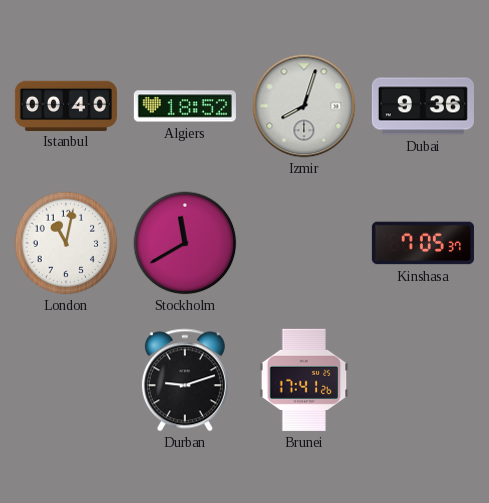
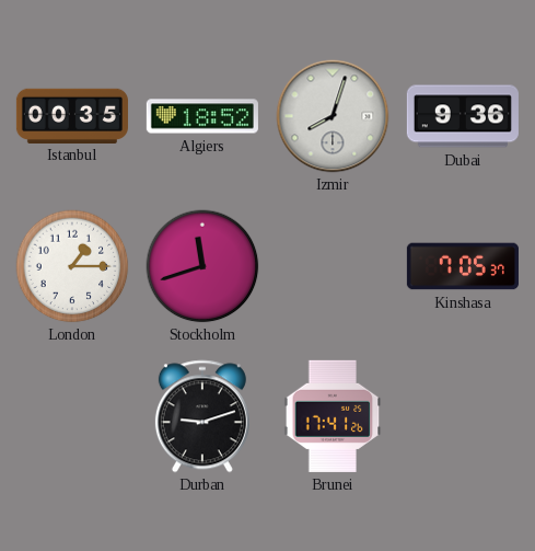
Istanbul: 00:40 -> 00:35 (72, 115)
London: 11:02 -> 1:15 (72, 266)
Stockholm: 11:40 -> 11:42 (202, 266)
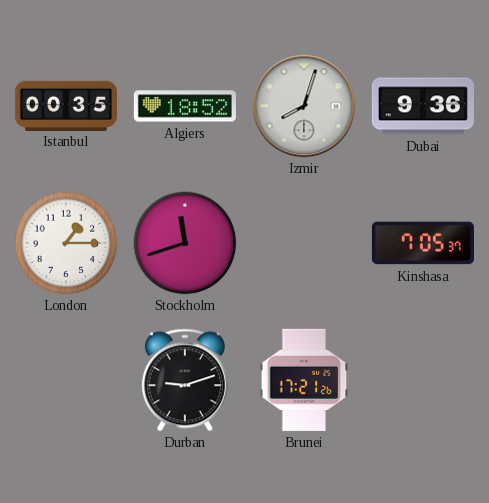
Brunei: 17:41 -> 17:21 (304, 380)
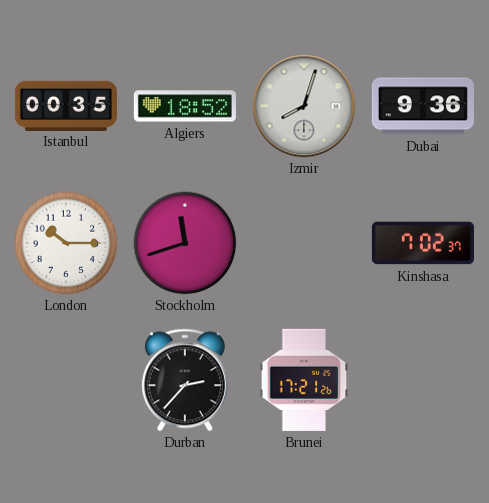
London: 1:15 -> 10:15 (66, 243)
Kinshasa: 7:05 -> 7:02 (423, 243)
Durban: 9:12 -> 2:37 (185, 380)
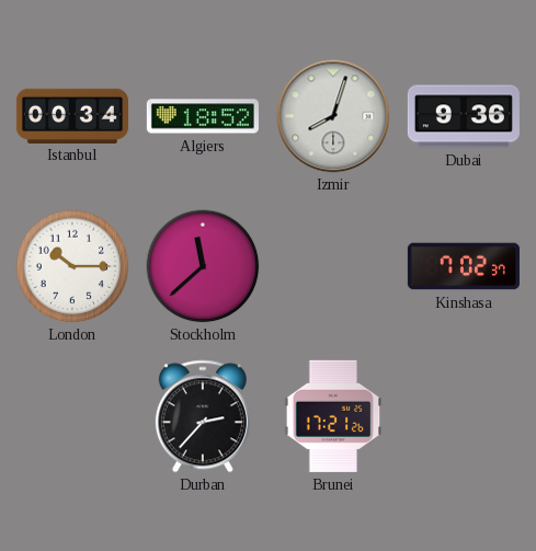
Istanbul: 00:35 -> 00:34 (72, 115)
Stockholm: 11:42 -> 11:38 (203, 266)
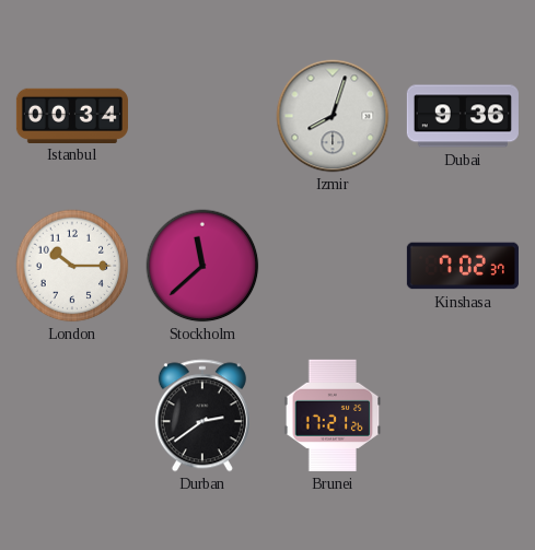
Algiers: 18:52 -> none (203, 116)
Durban: 2:37 -> 2:39 (202, 416)
